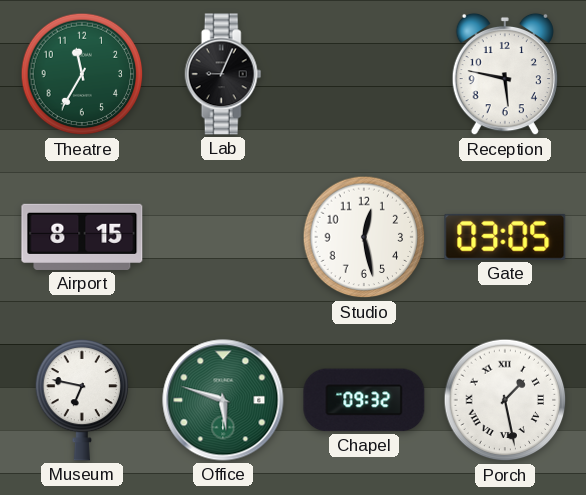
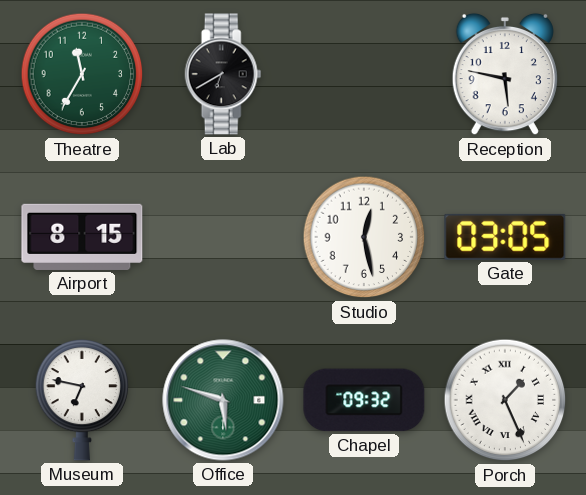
Lab: 9:04 -> 6:40 (223, 74)
Porch: 1:28 -> 1:26 (505, 400)
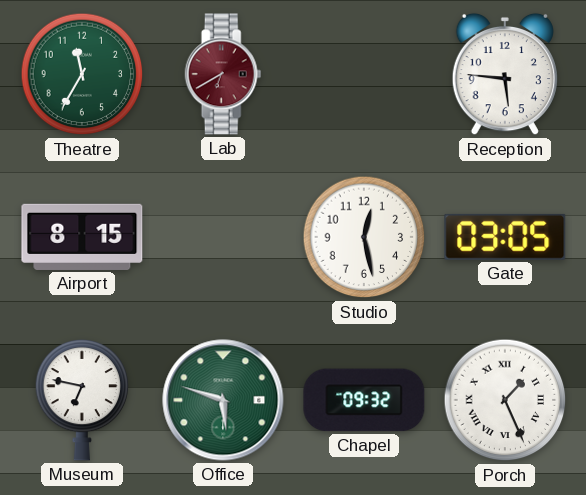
Lab dial: black -> burgundy (223, 74)
Reception: 5:47 -> 5:46 (505, 74)
